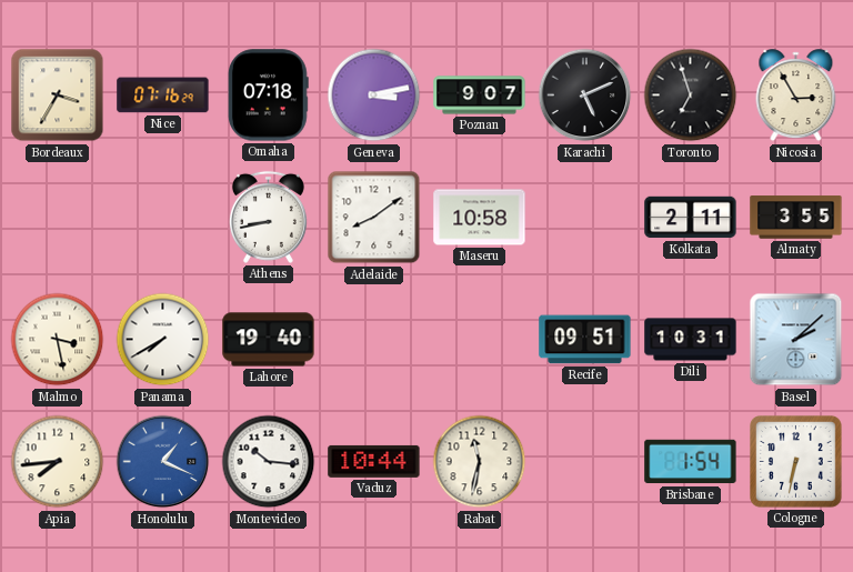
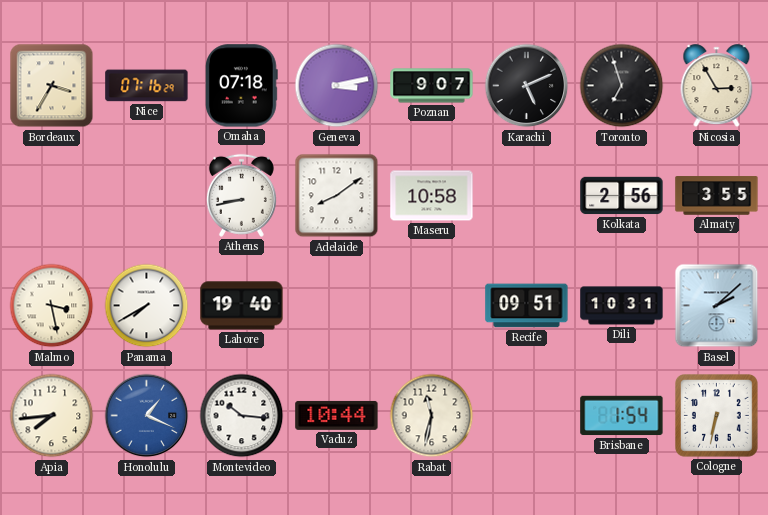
Kolkata: 2:11 -> 2:56 (622, 196)
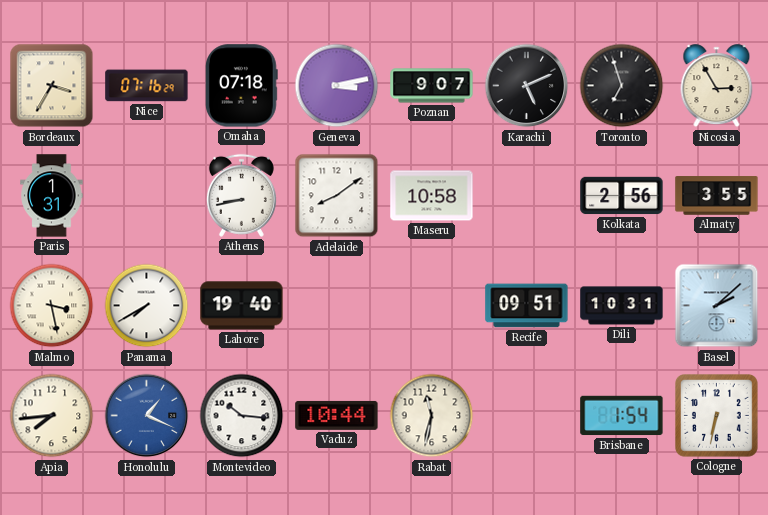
Paris: none -> 1:31 (52, 196)
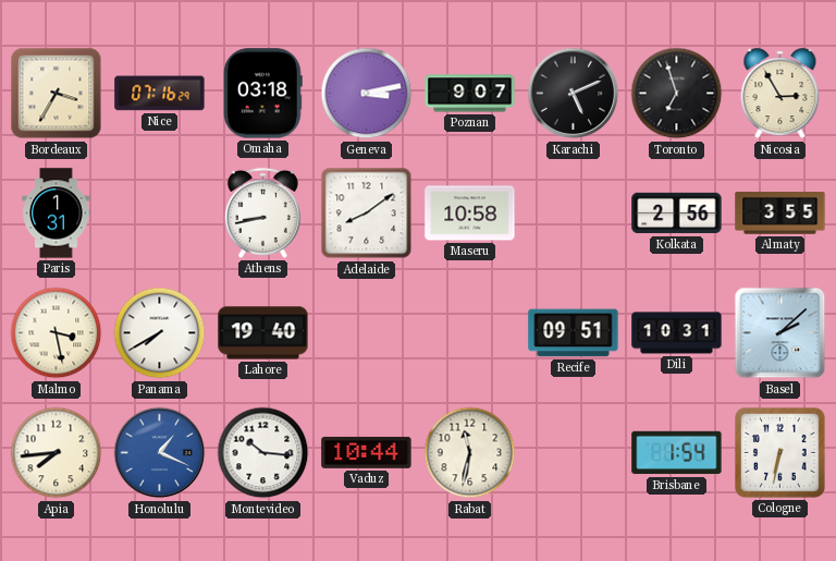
Omaha: 07:18 -> 03:18 (262, 94)
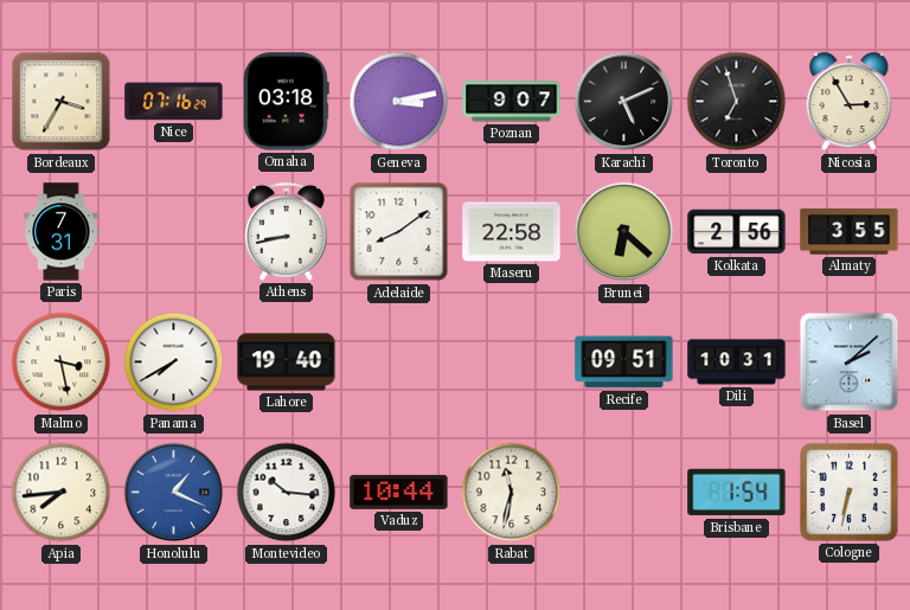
Paris: 1:31 -> 7:31 (62, 232)
Maseru: 10:58 -> 22:58 (512, 232)
Brunei: none -> 6:22 (624, 232)
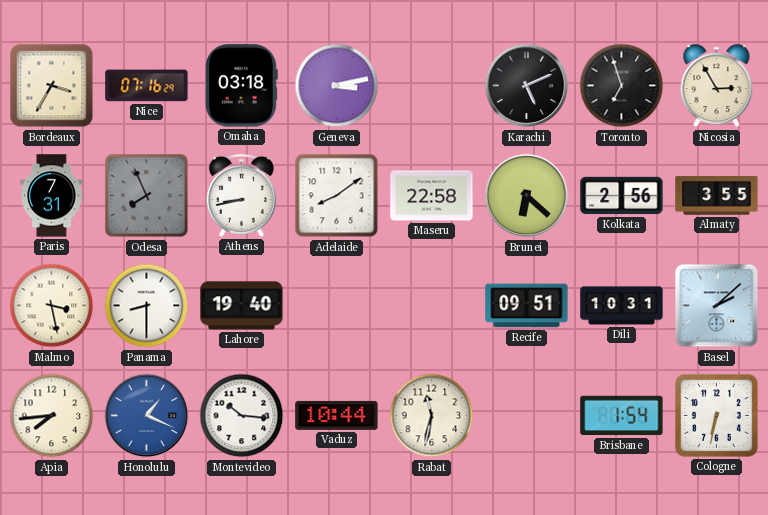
Poznan: 9:07 -> none (512, 102)
Odesa: none -> 7:56 (147, 196)
Panama: 7:40 -> 8:30 (147, 306)
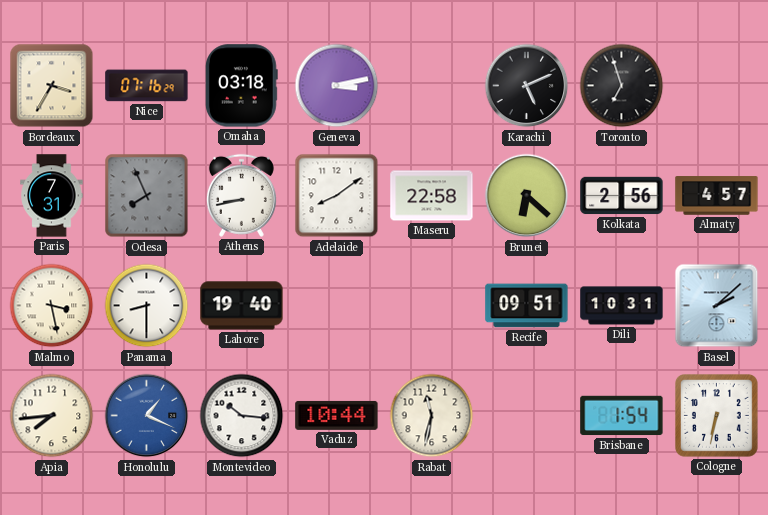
Nicosia: 2:55 -> none (717, 86)
Almaty: 3:55 -> 4:57 (717, 196)
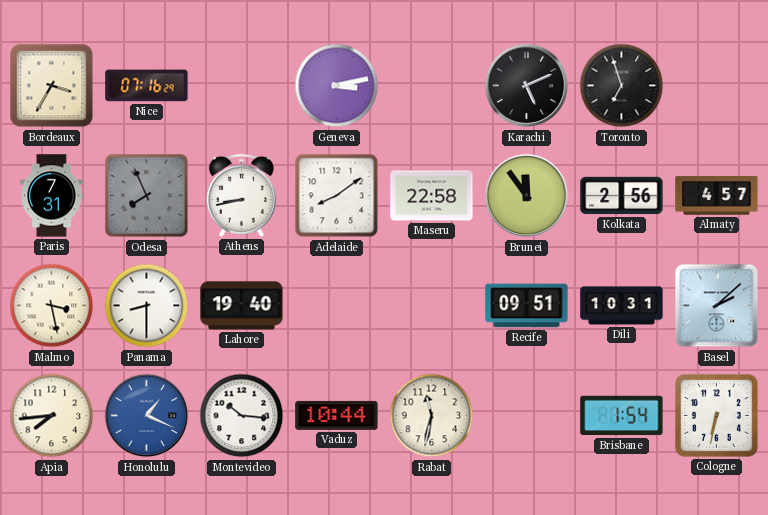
Omaha: 03:18 -> none (241, 86)
Brunei: 6:22 -> 11:54 (527, 196)
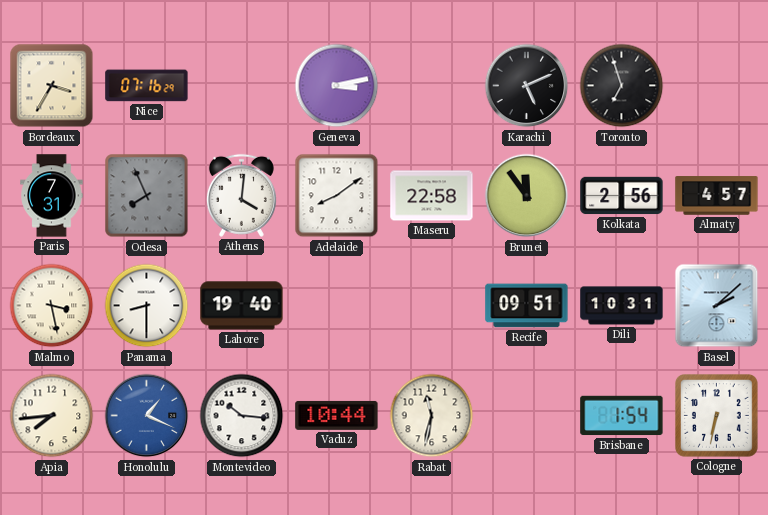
Athens: 8:43 -> 4:01 (241, 195)
